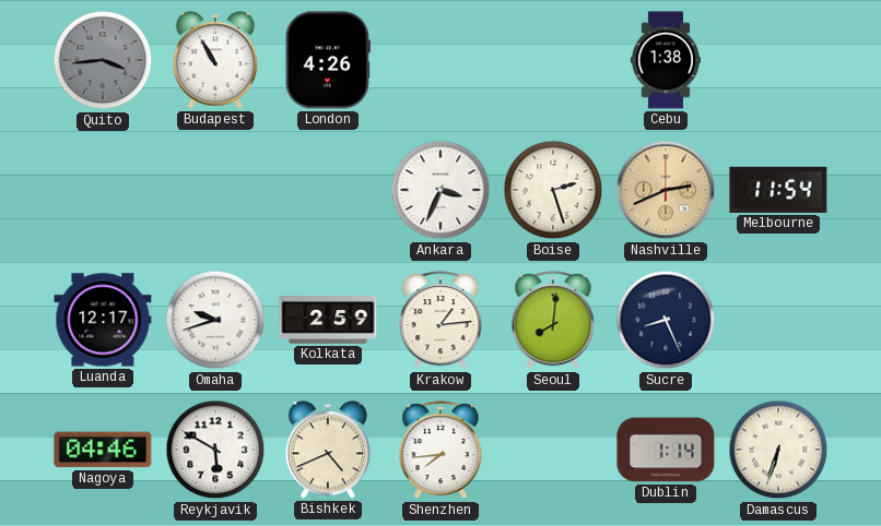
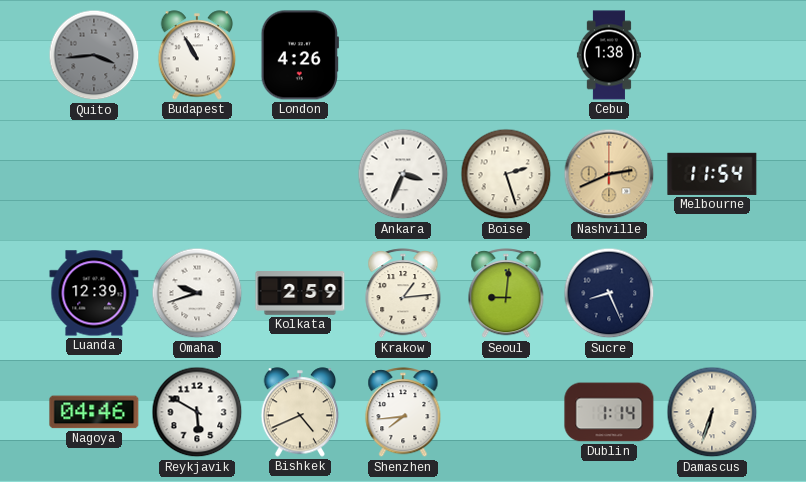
Luanda: 12:17 -> 12:39 (94, 293)
Seoul: 8:01 -> 9:01 (506, 294)
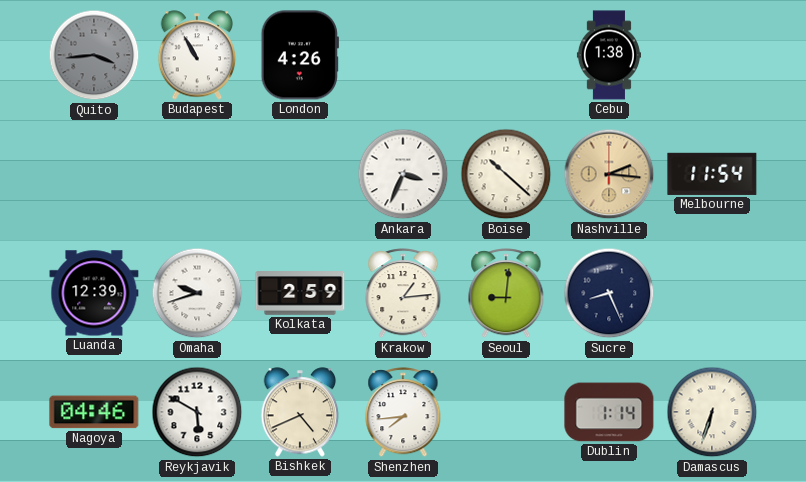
Boise: 2:27 -> 10:22 (506, 174)
Nashville: 2:41 -> 2:16 (609, 174)
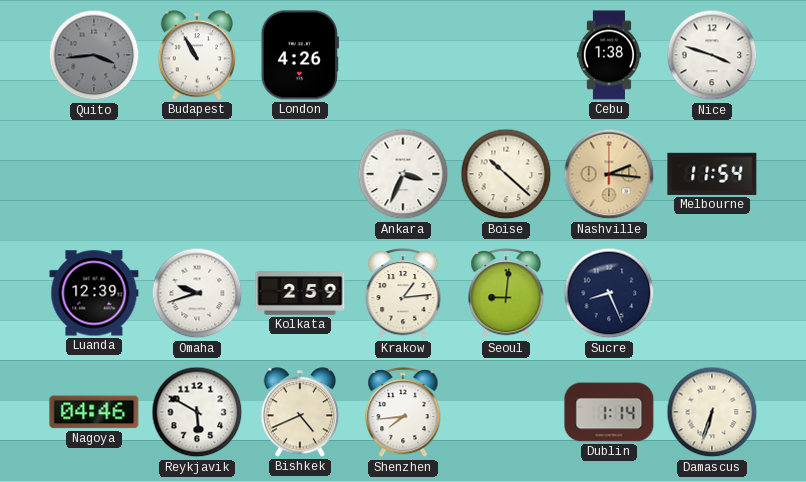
Nice: none -> 3:48 (712, 55)
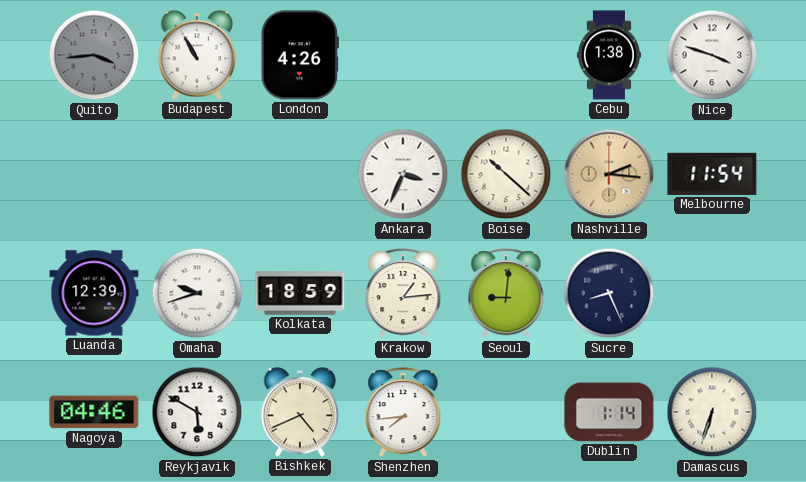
Kolkata: 2:59 -> 18:59 (300, 293)
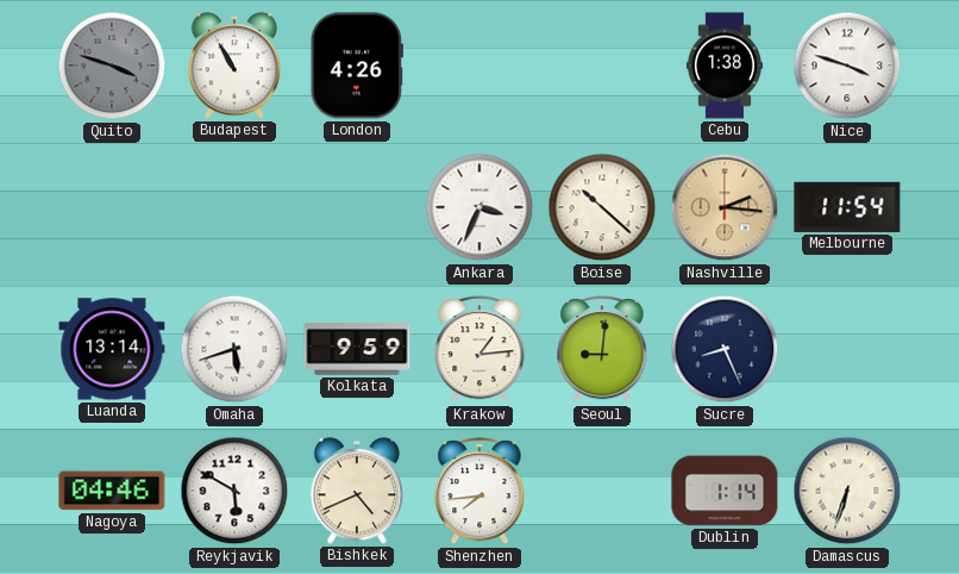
Quito: 3:44 -> 3:48 (112, 65)
Luanda: 12:39 -> 13:14 (112, 349)
Omaha: 9:42 -> 5:42 (234, 349)
Kolkata: 18:59 -> 9:59 (357, 349)
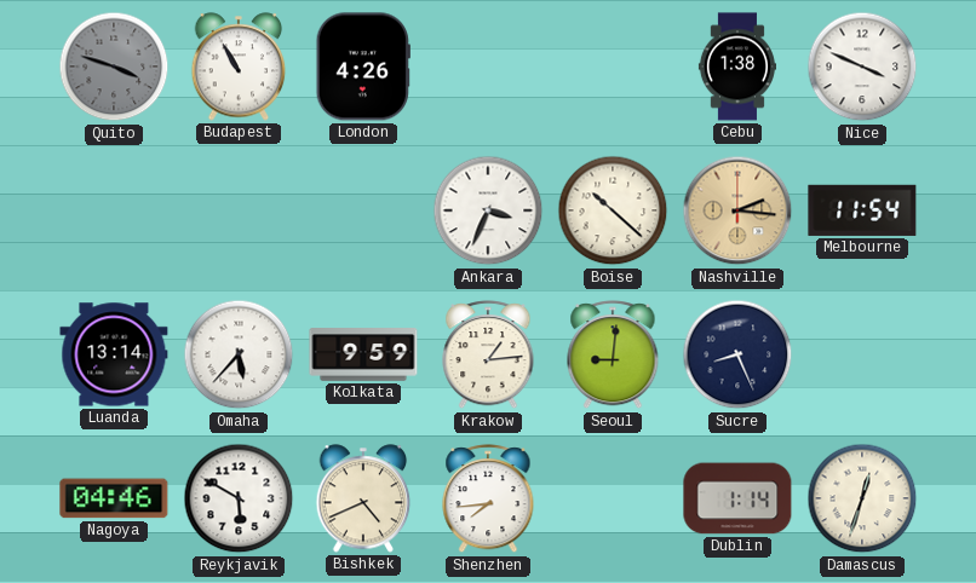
Nice: 3:48 -> 3:49 (862, 67)
Omaha: 5:42 -> 5:37 (239, 354)
Damascus: 6:33 -> 12:33 (862, 498)
